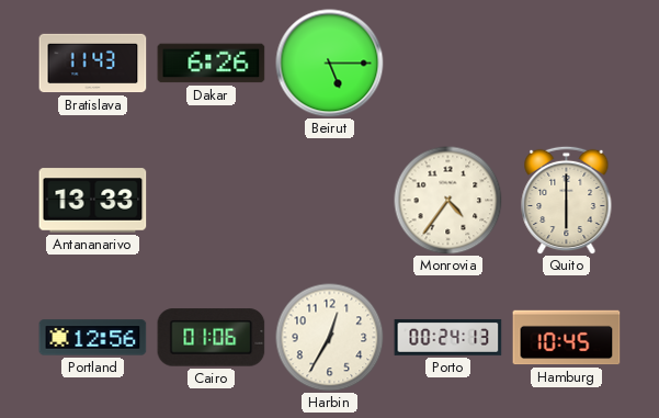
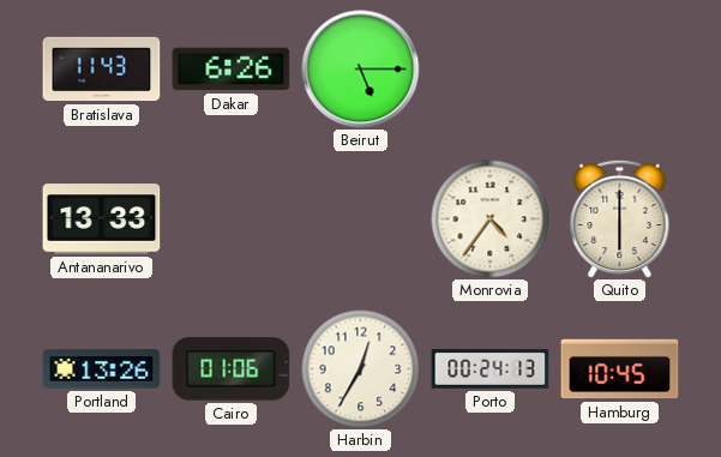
Portland: 12:56 -> 13:26 (102, 369)
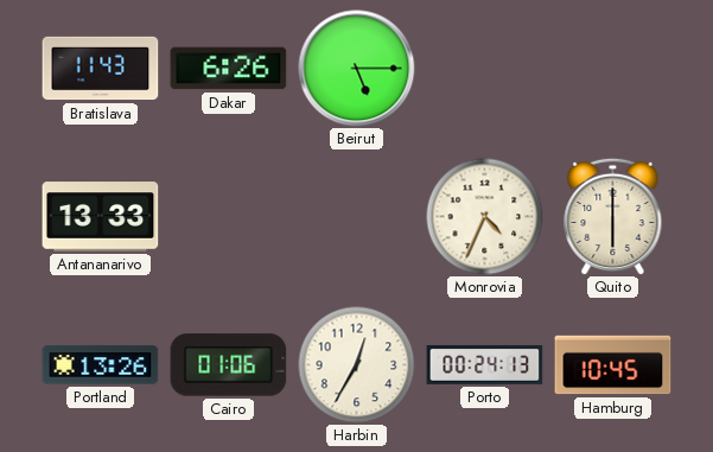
Monrovia: 4:36 -> 4:34 (485, 217)
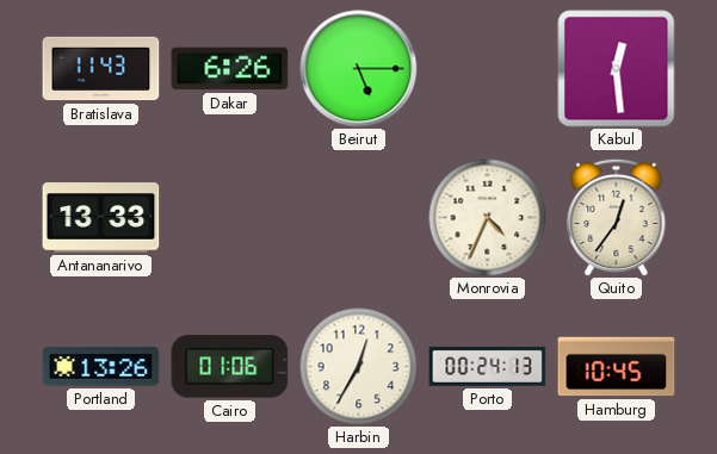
Kabul: none -> 12:29 (617, 69)
Quito: 6:00 -> 12:36 (617, 217)
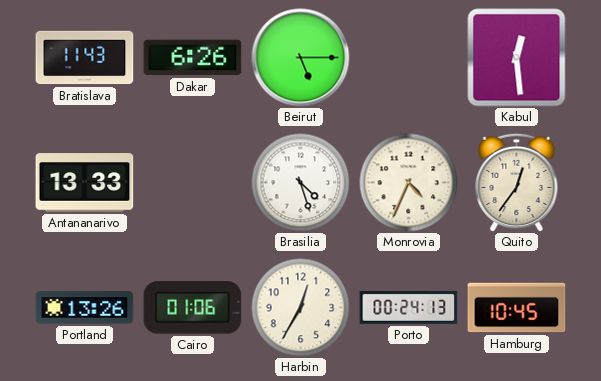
Brasilia: none -> 4:27 (301, 183)
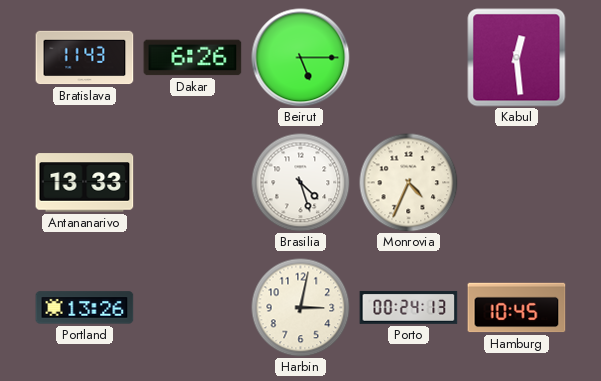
Quito: 12:36 -> none (517, 182)
Cairo: 01:06 -> none (193, 308)
Harbin: 12:35 -> 3:02 (301, 308)
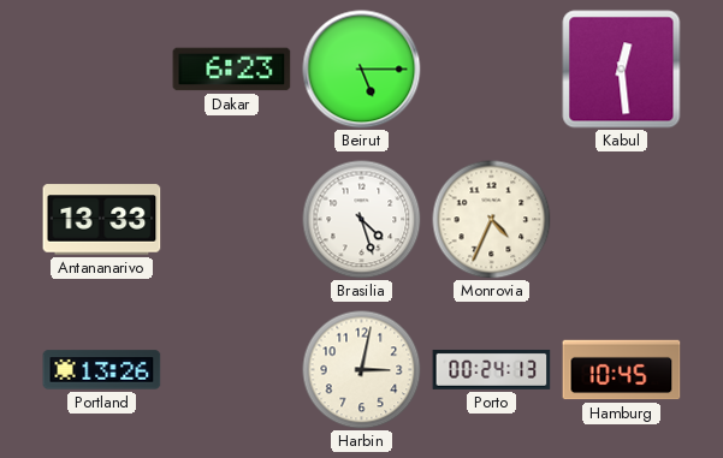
Bratislava: 11:43 -> none (85, 58)
Dakar: 6:26 -> 6:23 (232, 70)
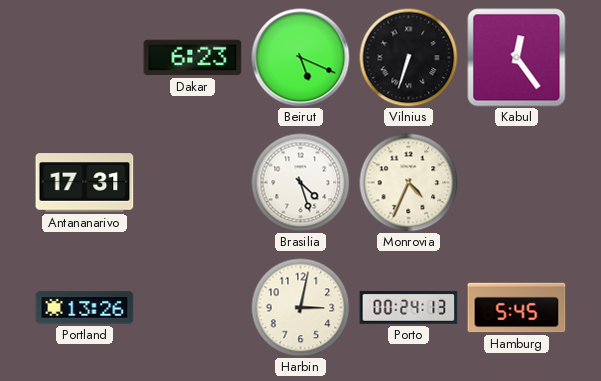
Beirut: 5:15 -> 5:19 (301, 58)
Vilnius: none -> 6:33 (409, 58)
Kabul: 12:29 -> 12:24 (517, 58)
Antananarivo: 13:33 -> 17:31 (85, 183)
Hamburg: 10:45 -> 5:45 (517, 308)
